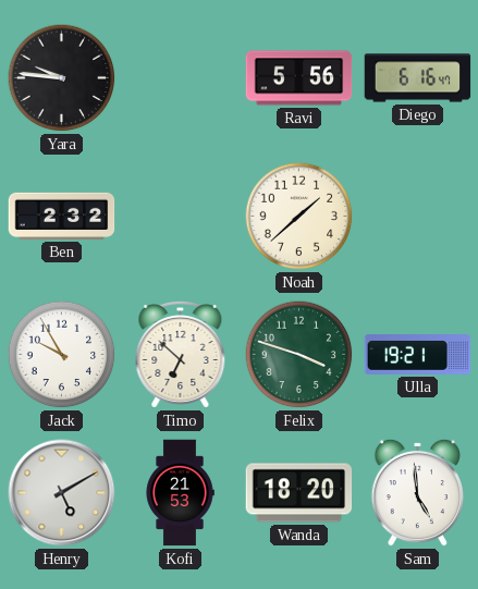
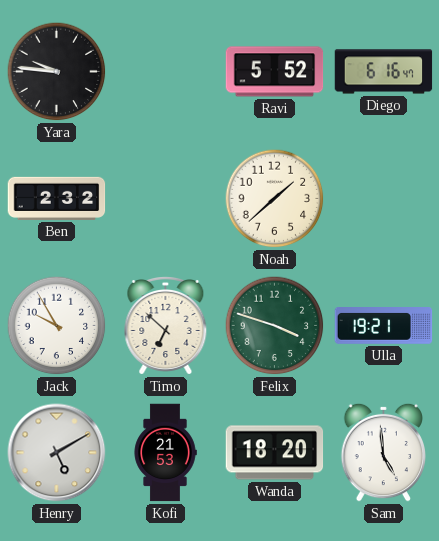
Ravi: 5:56 -> 5:52 (275, 72)
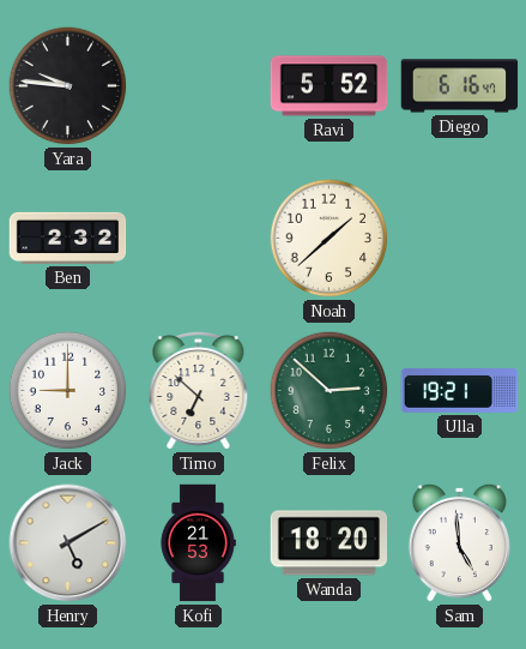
Jack: 9:55 -> 9:00 (68, 391)
Felix: 3:48 -> 2:52 (329, 391)
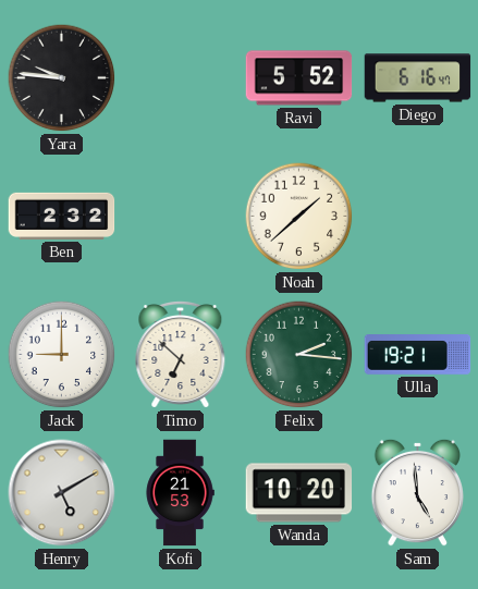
Felix: 2:52 -> 2:16 (299, 355)
Wanda: 18:20 -> 10:20 (299, 493)
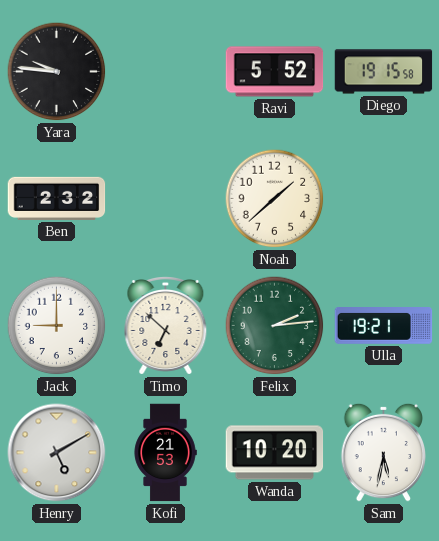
Diego: 6:16 -> 19:15 (384, 72)
Felix: 2:16 -> 2:14 (275, 326)
Sam: 4:59 -> 5:32 (384, 452)
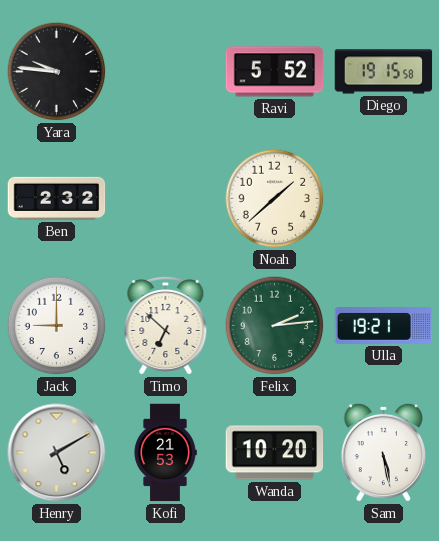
Sam: 5:32 -> 5:28 (384, 452)
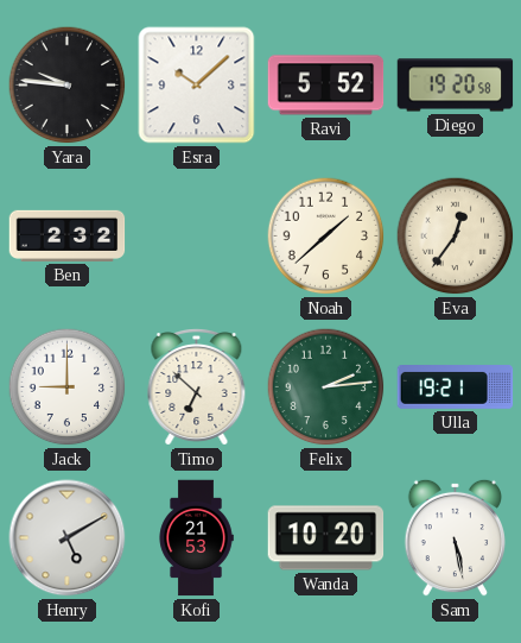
Esra: none -> 10:08 (197, 86)
Diego: 19:15 -> 19:20 (456, 86)
Eva: none -> 12:36 (456, 237)
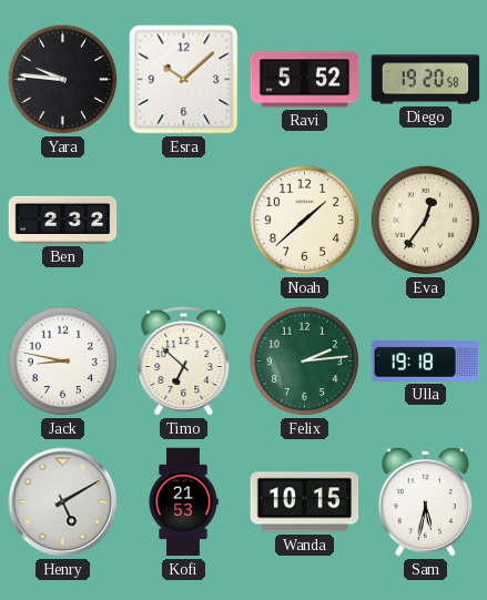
Jack: 9:00 -> 8:47 (63, 362)
Ulla: 19:21 -> 19:18 (426, 362)
Wanda: 10:20 -> 10:15 (305, 502)
Sam: 5:28 -> 5:32 (426, 501)
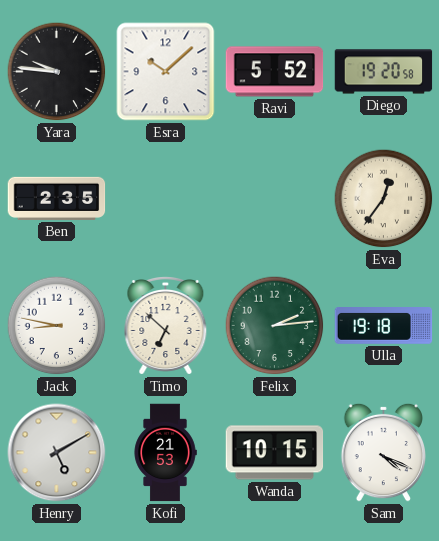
Ben: 2:32 -> 2:35 (57, 198)
Noah: 1:38 -> none (305, 221)
Sam: 5:32 -> 4:19 (384, 452)
